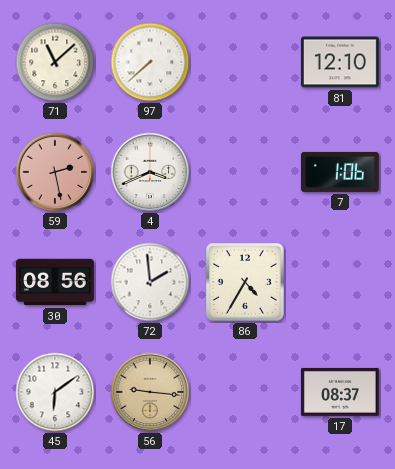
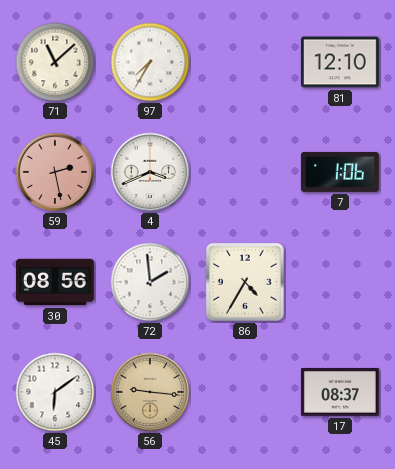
97: 7:38 -> 7:35 (150, 62)
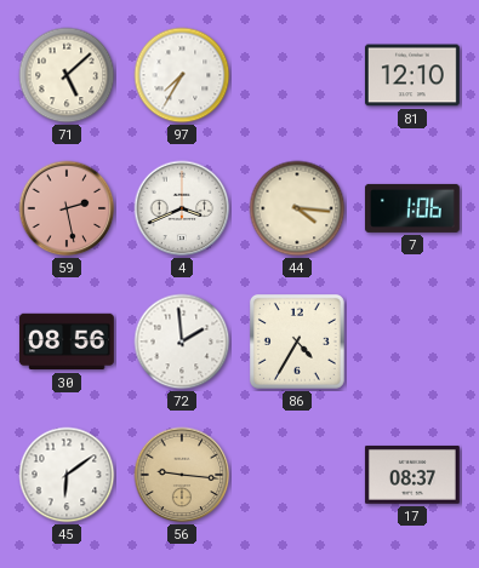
71: 11:08 -> 5:08 (67, 75)
44: none -> 4:16 (297, 208)
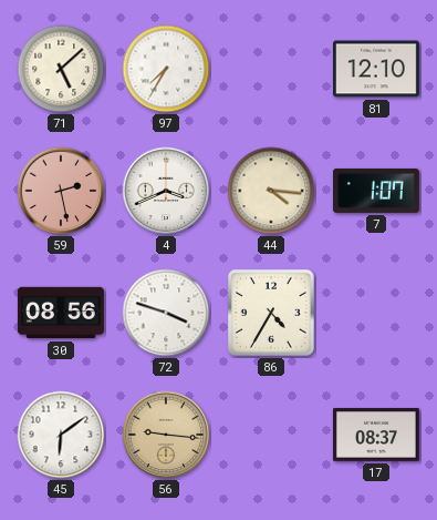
7: 1:06 -> 1:07 (376, 191)
72: 1:59 -> 3:48 (166, 313)
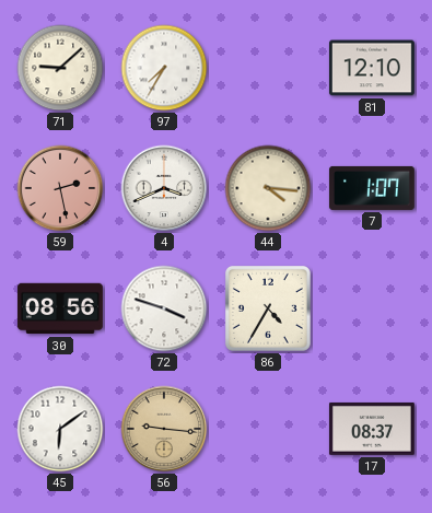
71: 5:08 -> 9:08 (60, 68)
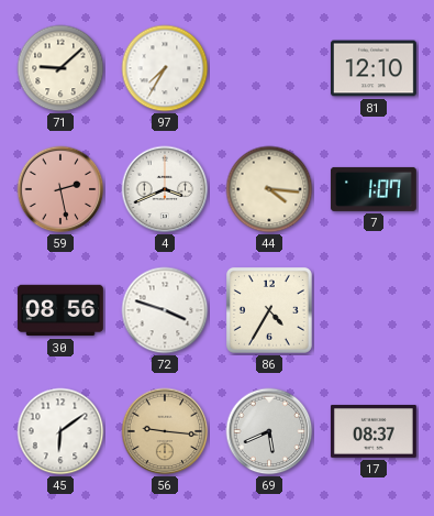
69: none -> 5:41 (269, 431)
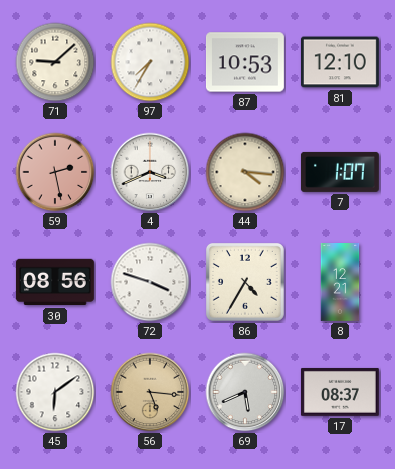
87: none -> 10:53 (245, 62)
8: none -> 12:21 (340, 283)
56: 9:16 -> 5:16 (150, 392)
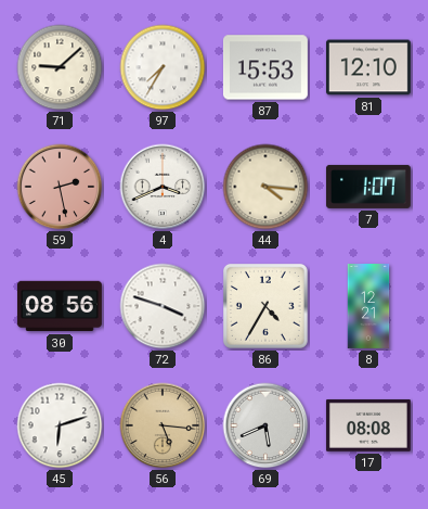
87: 10:53 -> 15:53 (265, 67)
45: 6:09 -> 6:12 (60, 425)
17: 08:37 -> 08:08 (368, 425)
